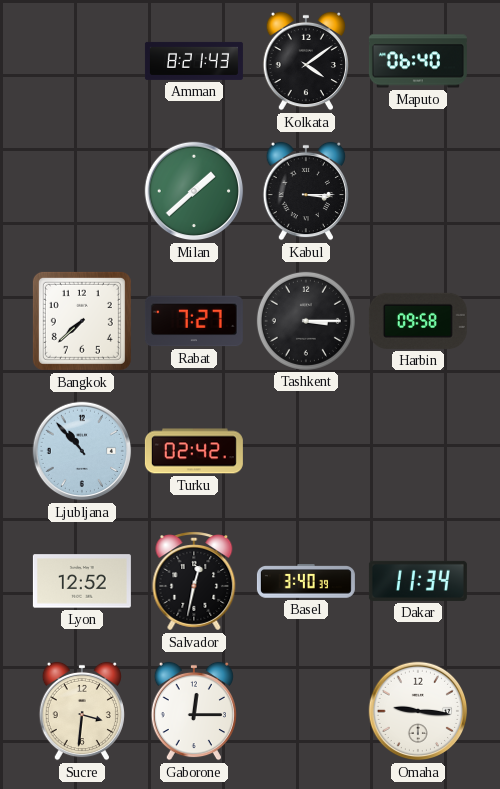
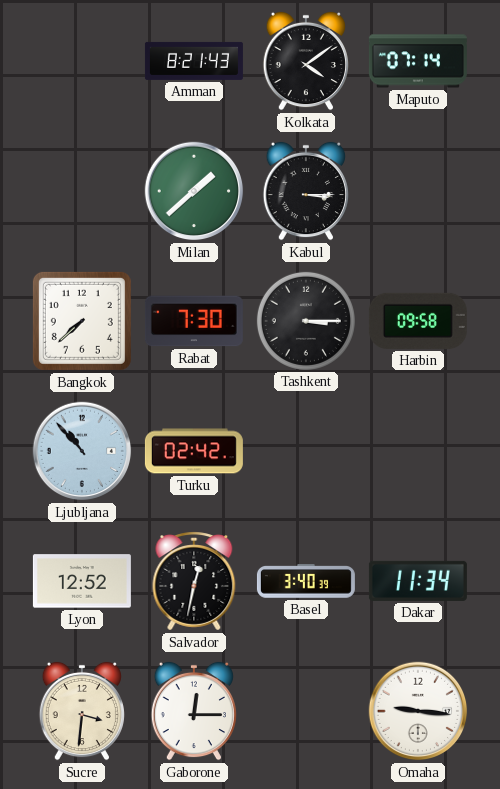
Maputo: 06:40 -> 07:14 (418, 61)
Rabat: 7:27 -> 7:30 (194, 321)
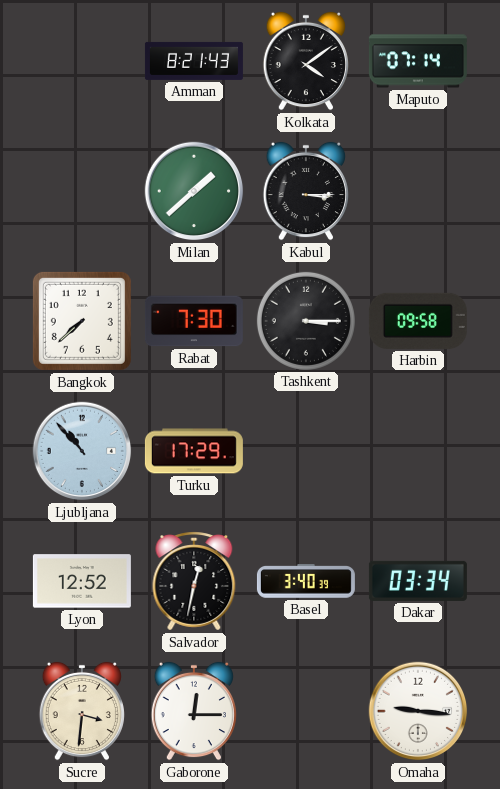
Turku: 02:42 -> 17:29 (194, 451)
Dakar: 11:34 -> 03:34 (418, 581)
